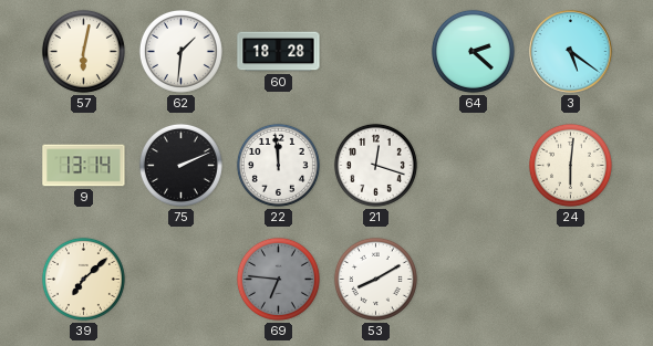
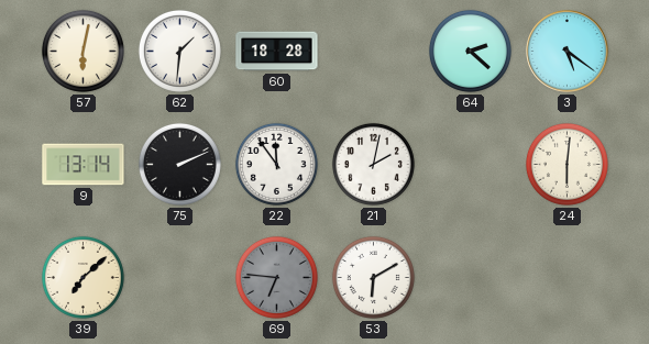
22: 11:59 -> 11:54 (276, 164)
21: 12:18 -> 2:02 (373, 164)
53: 8:10 -> 6:10 (373, 277)
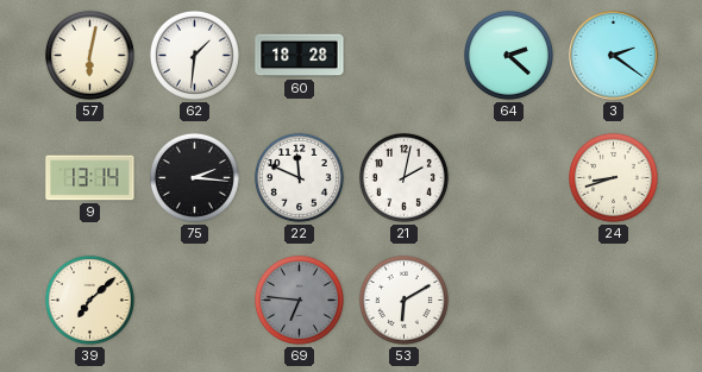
3: 5:21 -> 2:21 (614, 56)
75: 2:11 -> 2:16 (194, 177)
22: 11:54 -> 11:49 (299, 177)
24: 6:01 -> 8:42 (613, 177)
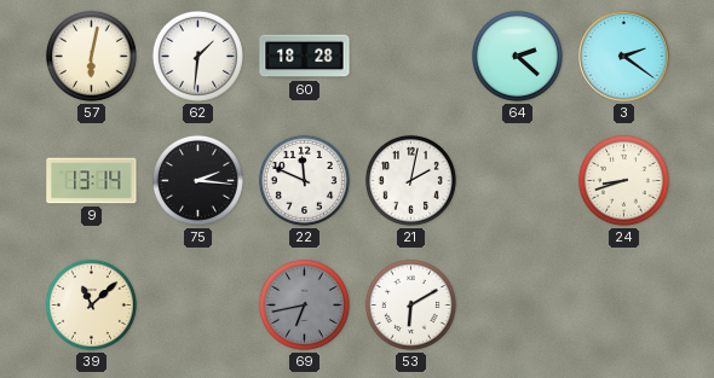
39: 7:08 -> 11:08 (91, 304)
69: 6:46 -> 6:43 (304, 304)
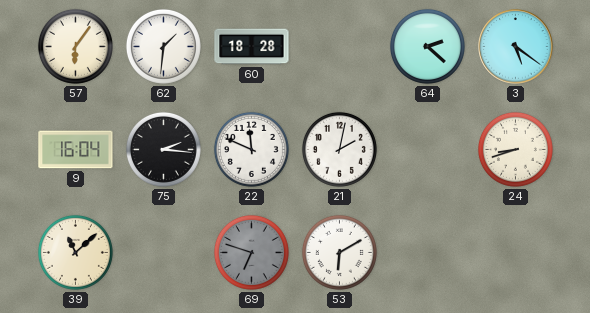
57: 6:02 -> 6:06 (75, 46)
3: 2:21 -> 5:21 (516, 47)
9: 13:14 -> 16:04 (76, 150)
69: 6:43 -> 6:48 (251, 252)
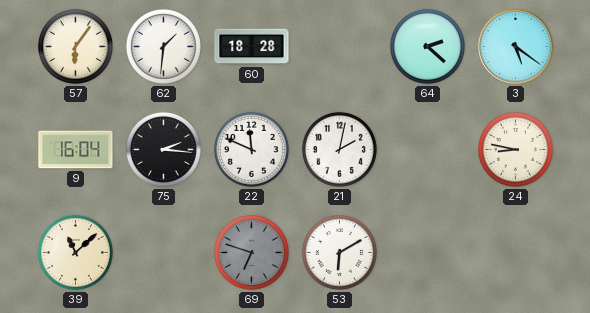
24: 8:42 -> 8:47 (515, 149)
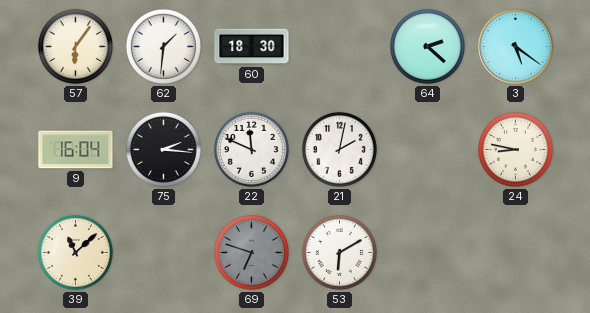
60: 18:28 -> 18:30 (252, 47)
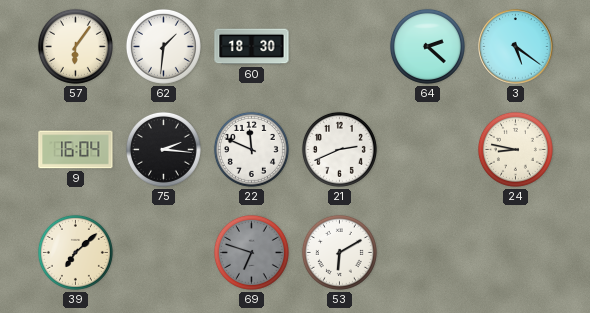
21: 2:02 -> 2:41 (339, 149)
39: 11:08 -> 7:08 (75, 252)
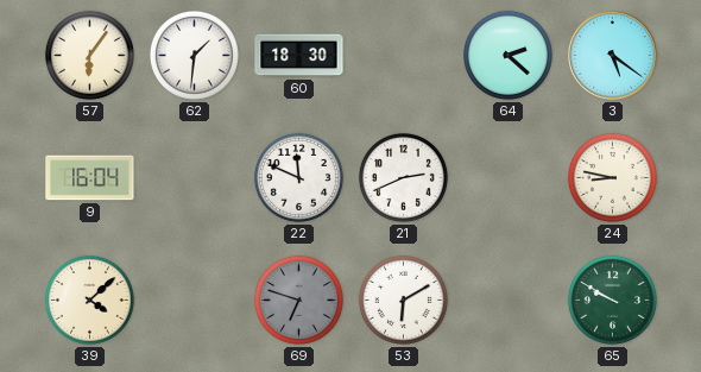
75: 2:16 -> none (163, 149)
39: 7:08 -> 4:08 (89, 300)
65: none -> 9:50 (612, 300)
